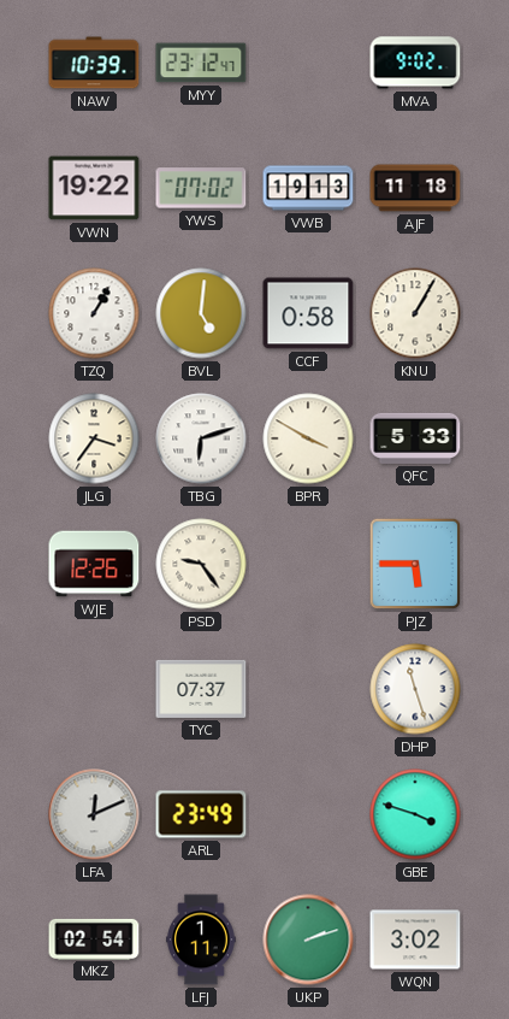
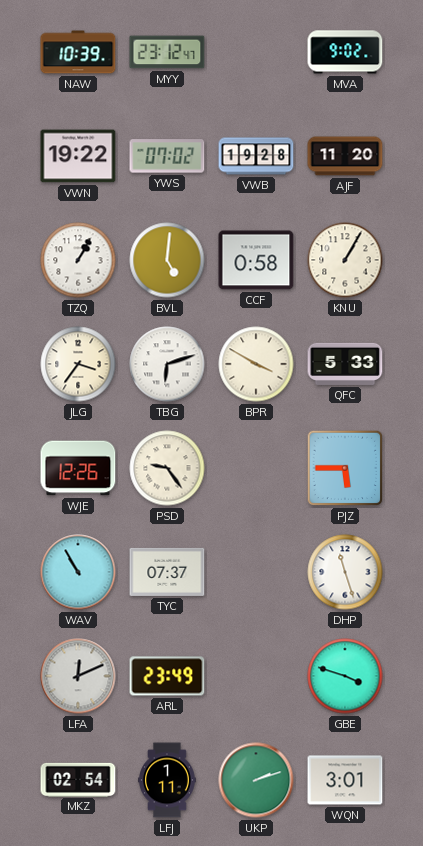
VWB: 19:13 -> 19:28 (256, 156)
AJF: 11:18 -> 11:20 (345, 156)
WAV: none -> 10:55 (78, 572)
WQN: 3:02 -> 3:01 (345, 780)
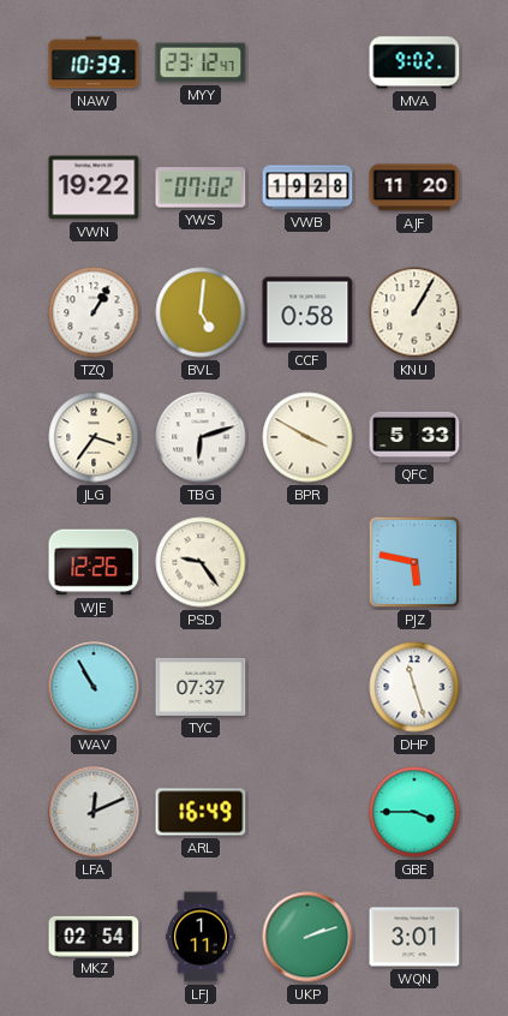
PJZ: 5:45 -> 5:47 (414, 562)
ARL: 23:49 -> 16:49 (201, 812)
GBE: 3:48 -> 3:45 (414, 812)
